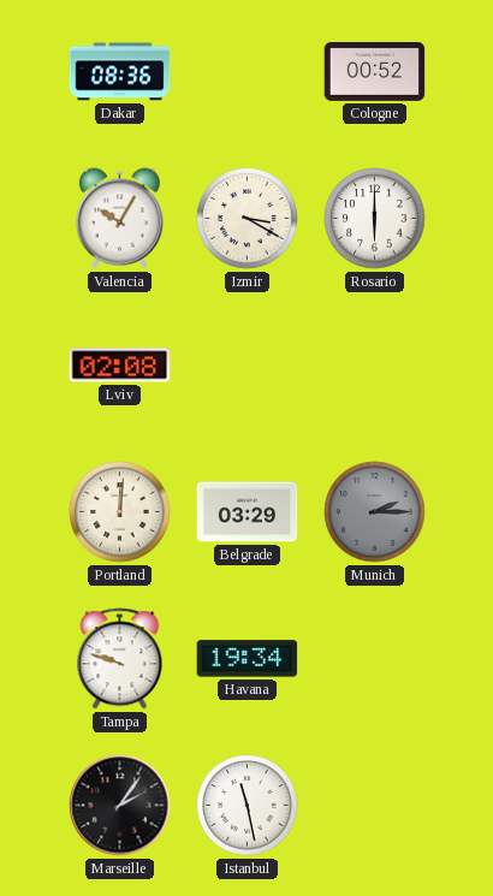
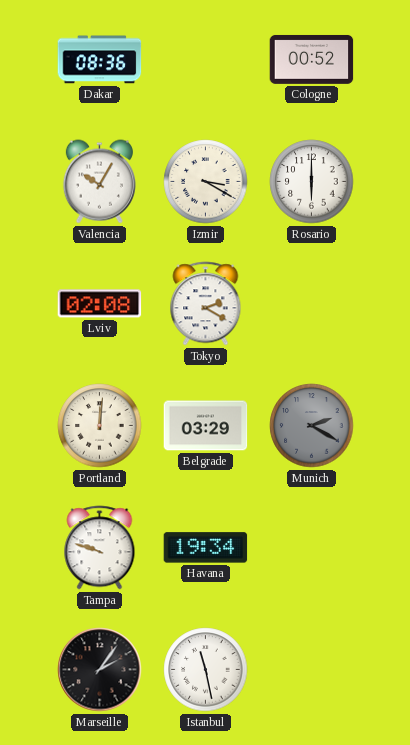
Tokyo: none -> 2:20 (206, 304)
Munich: 2:15 -> 2:20 (312, 426)
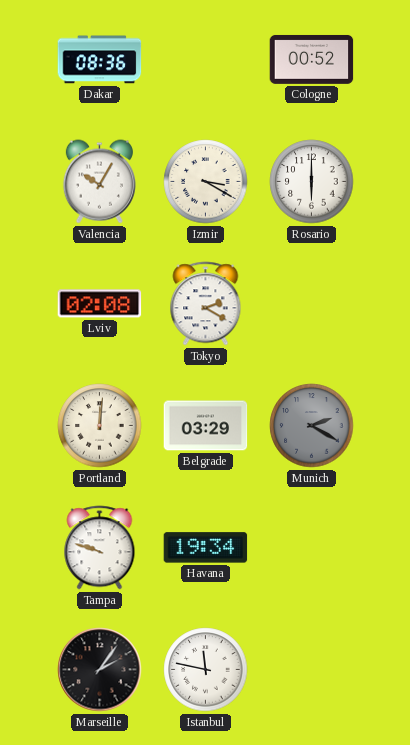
Istanbul: 11:28 -> 11:47 (206, 670)
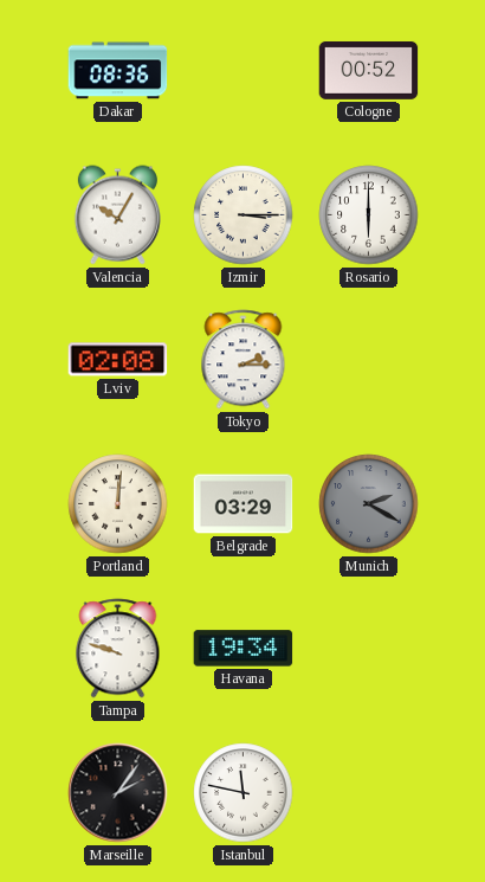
Izmir: 3:20 -> 3:15 (244, 215)
Tokyo: 2:20 -> 2:15 (244, 360)
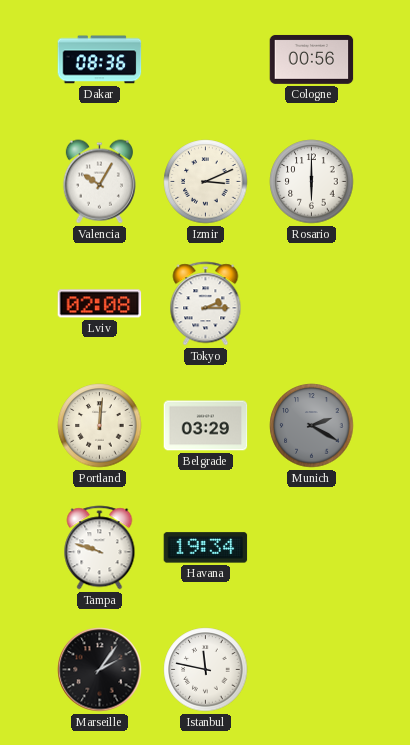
Cologne: 00:52 -> 00:56 (312, 60)
Izmir: 3:15 -> 3:11 (206, 182)
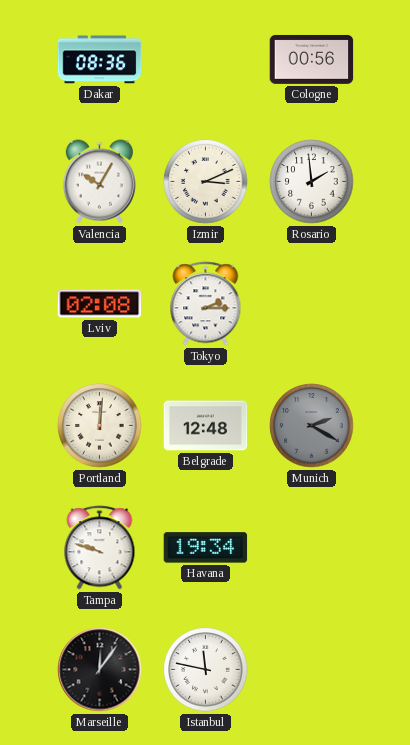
Rosario: 6:00 -> 1:59 (312, 182)
Belgrade: 03:29 -> 12:48 (206, 426)
Marseille: 2:06 -> 12:06 (100, 670)
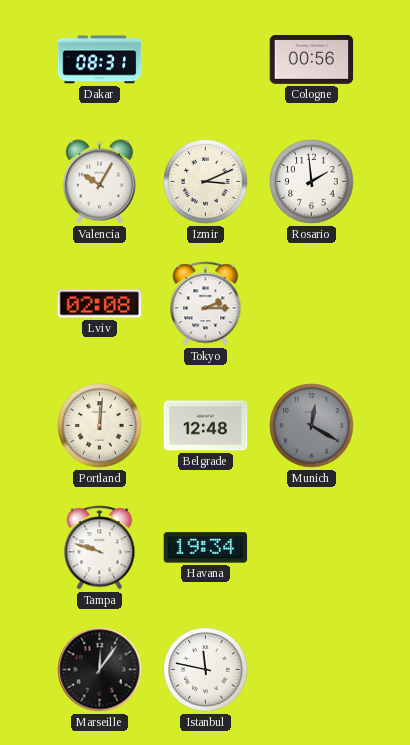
Dakar: 08:36 -> 08:31 (100, 60)
Munich: 2:20 -> 12:20 (312, 426)
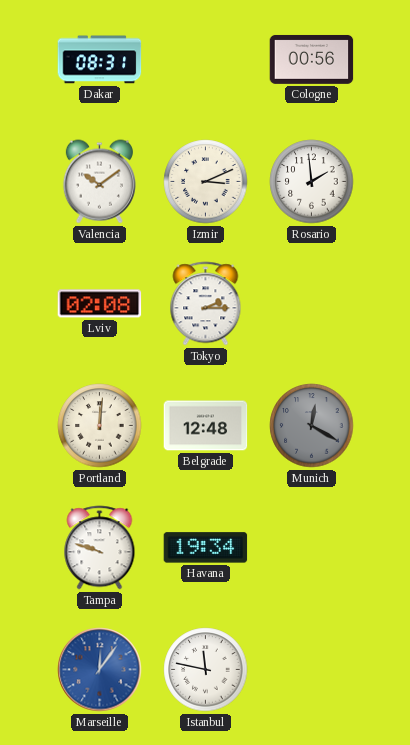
Valencia: 10:05 -> 10:09 (99, 182)
Marseille dial: black -> blue (100, 670)
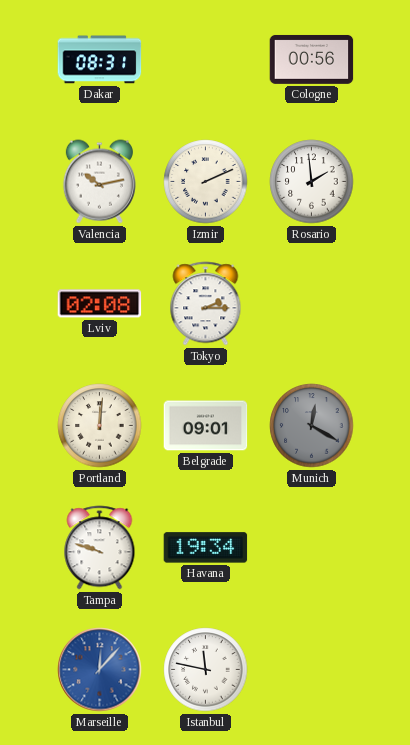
Valencia: 10:09 -> 10:13 (99, 182)
Izmir: 3:11 -> 2:11 (206, 182)
Belgrade: 12:48 -> 09:01 (206, 426)
Marseille: 12:06 -> 12:07 (100, 670)
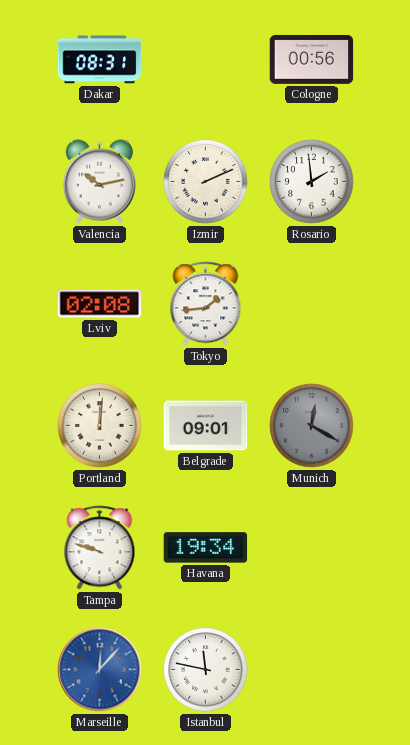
Tokyo: 2:15 -> 1:44 (206, 304)
